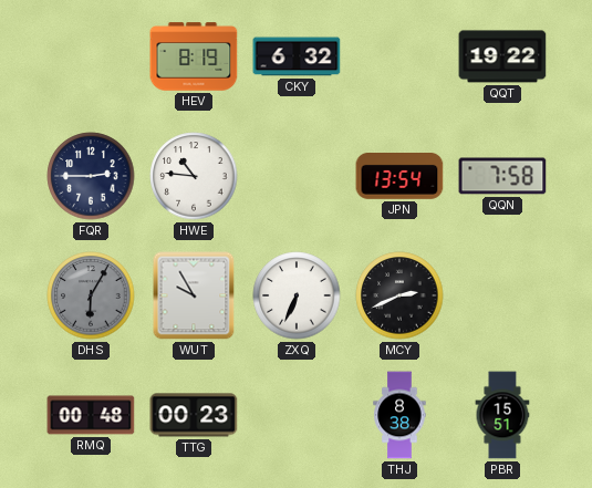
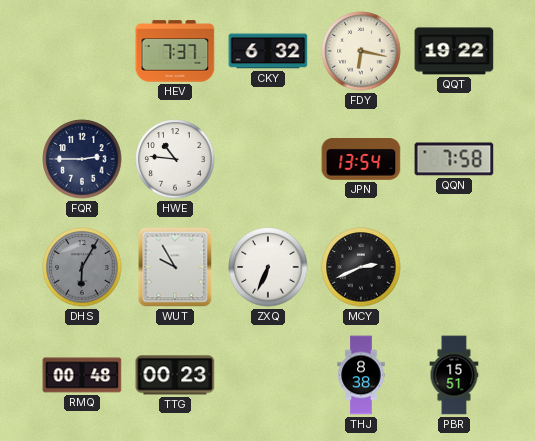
HEV: 8:19 -> 7:37 (175, 51)
FDY: none -> 6:17 (361, 51)
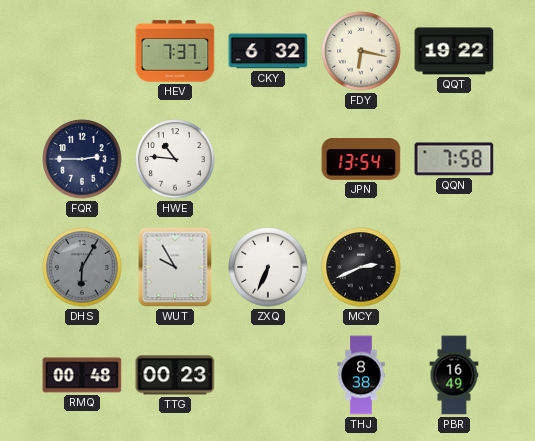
PBR: 15:51 -> 16:49 (454, 375)
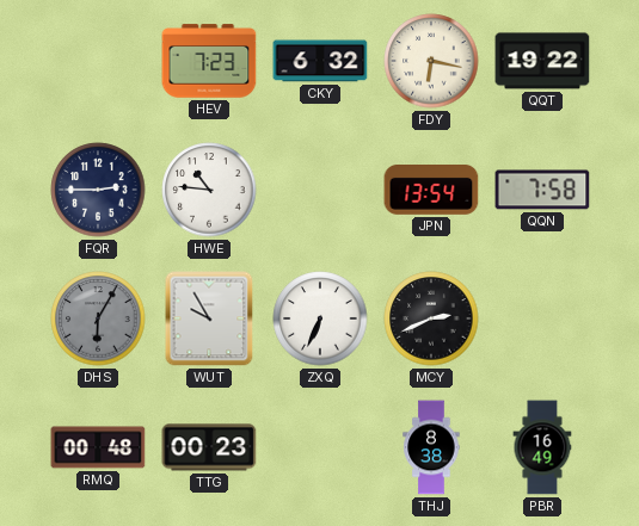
HEV: 7:37 -> 7:23 (209, 61)
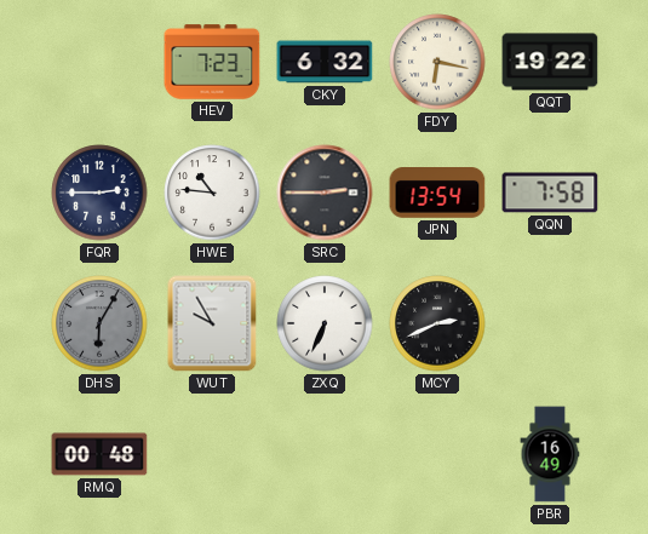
SRC: none -> 2:45 (325, 193)
TTG: 00:23 -> none (209, 447)
THJ: 8:38 -> none (431, 447)
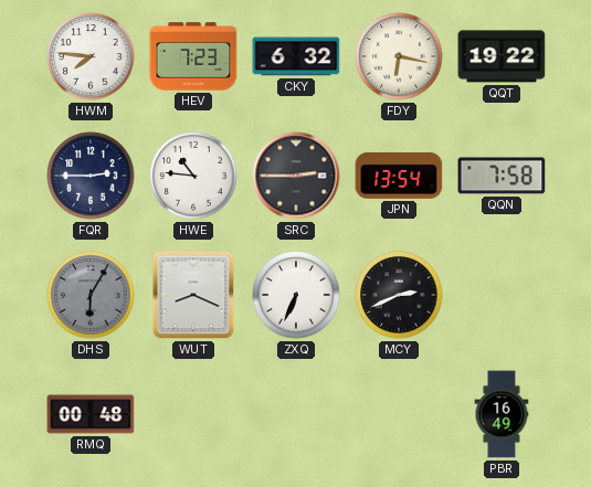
HWM: none -> 7:46 (91, 56)
WUT: 9:55 -> 8:19 (193, 295)
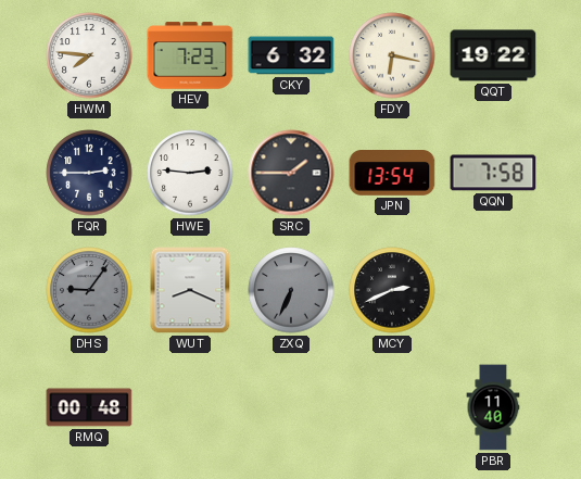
HWE: 10:46 -> 2:46 (190, 173)
SRC: 2:45 -> 1:45 (291, 173)
DHS: 6:05 -> 9:06 (89, 290)
ZXQ dial: white -> grey (291, 290)
PBR: 16:49 -> 11:40 (493, 407)
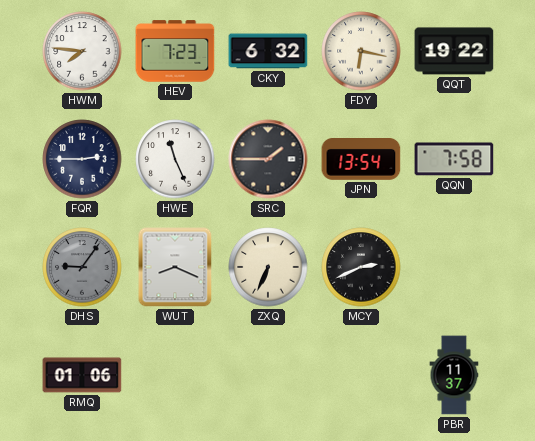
HWE: 2:46 -> 11:26 (175, 159)
ZXQ dial: grey -> cream (268, 267)
RMQ: 00:48 -> 01:06 (82, 375)
PBR: 11:40 -> 11:37 (454, 375)
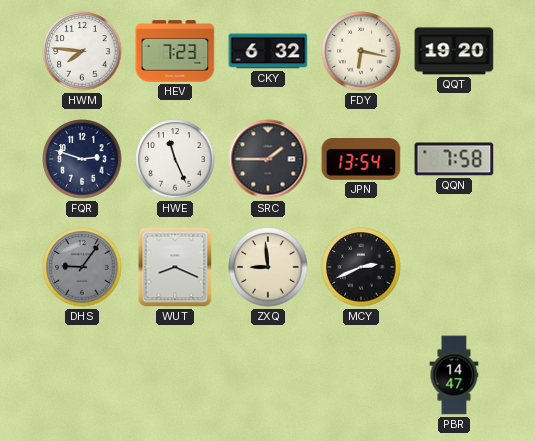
QQT: 19:22 -> 19:20 (454, 51)
FQR: 2:45 -> 2:48 (82, 159)
ZXQ: 6:34 -> 8:59 (268, 267)
RMQ: 01:06 -> none (82, 375)
PBR: 11:37 -> 14:47 (454, 375)
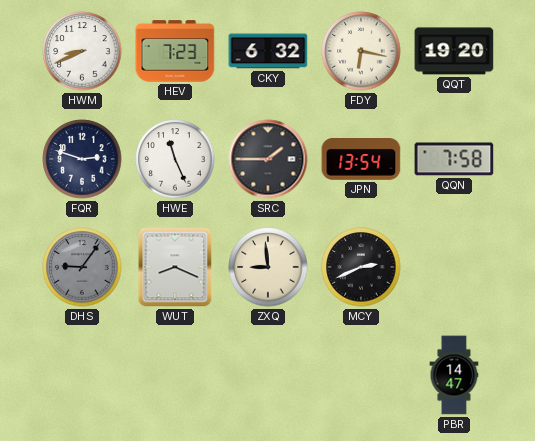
HWM: 7:46 -> 8:41 (82, 51)
